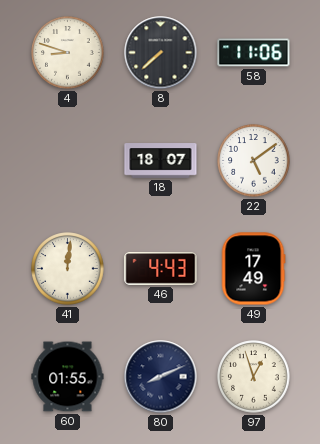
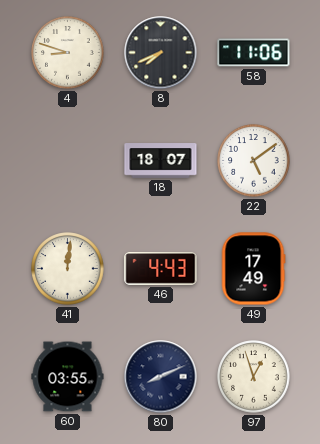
8: 7:38 -> 7:41 (161, 53)
60: 01:55 -> 03:55 (68, 377)
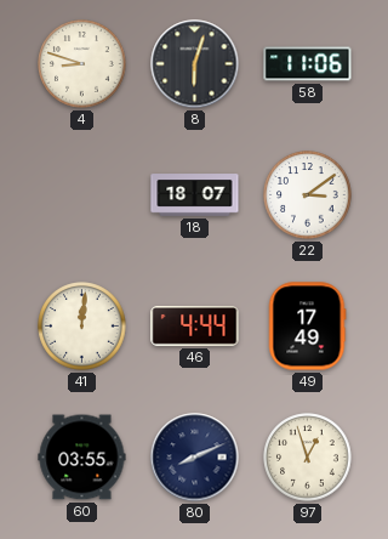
8: 7:41 -> 6:03 (195, 64)
22: 5:09 -> 3:09 (308, 195)
46: 4:43 -> 4:44 (195, 327)
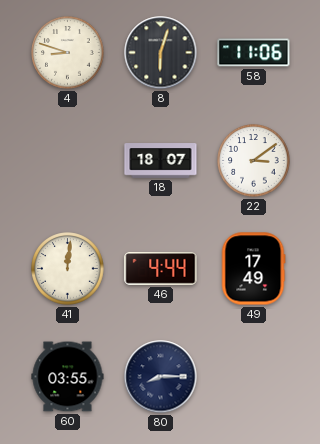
80: 8:11 -> 8:15 (161, 377)
97: 12:57 -> none (308, 458)
